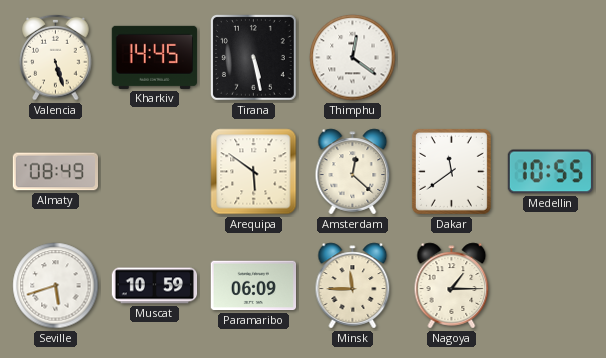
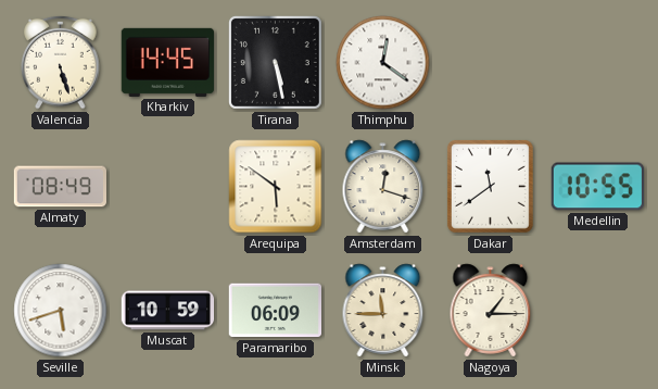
Amsterdam: 12:22 -> 12:18 (383, 187)
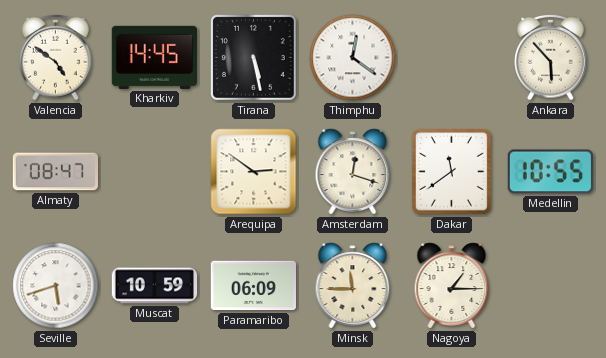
Valencia: 5:27 -> 4:51 (56, 57)
Ankara: none -> 5:53 (551, 57)
Almaty: 08:49 -> 08:47 (55, 172)
Arequipa: 5:51 -> 2:51 (254, 172)
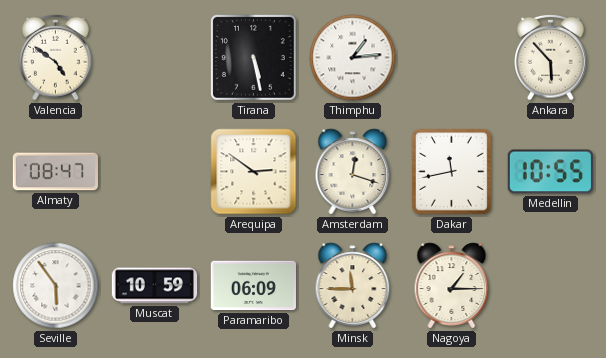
Kharkiv: 14:45 -> none (154, 57)
Thimphu: 12:21 -> 1:14 (353, 58)
Dakar: 11:39 -> 11:43 (451, 171)
Seville: 5:42 -> 5:54 (56, 286)
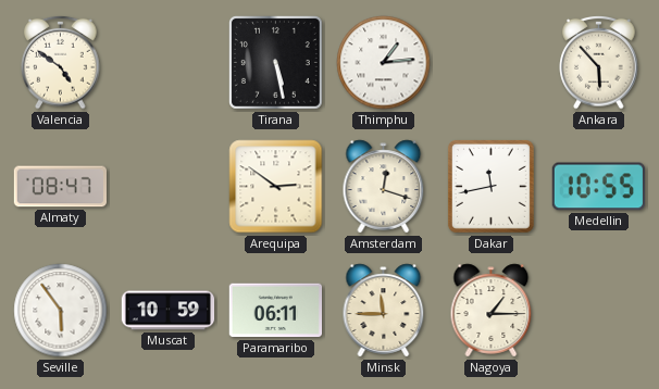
Paramaribo: 06:09 -> 06:11 (275, 311)
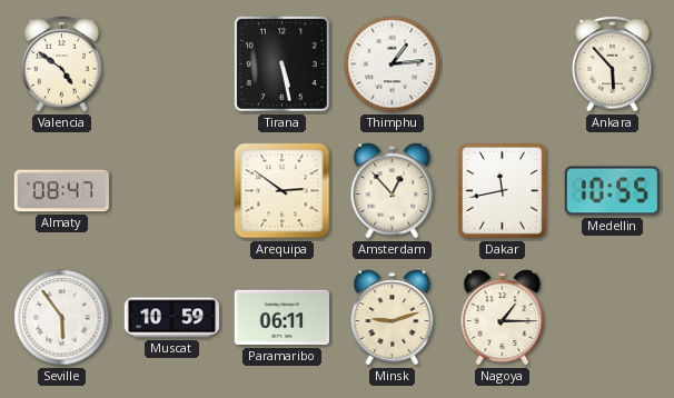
Amsterdam: 12:18 -> 12:53 (393, 191)
Minsk: 11:45 -> 9:12 (393, 318)
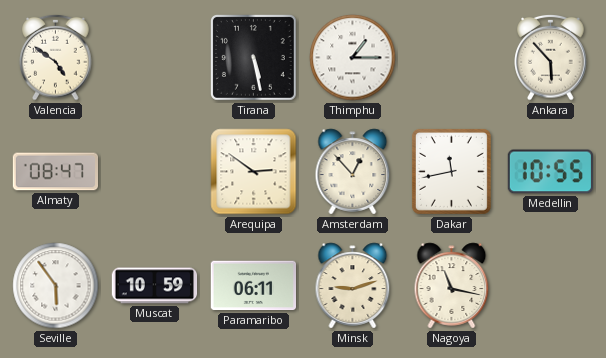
Thimphu: 1:14 -> 1:15 (353, 58)
Nagoya: 1:15 -> 11:17 (452, 286)
